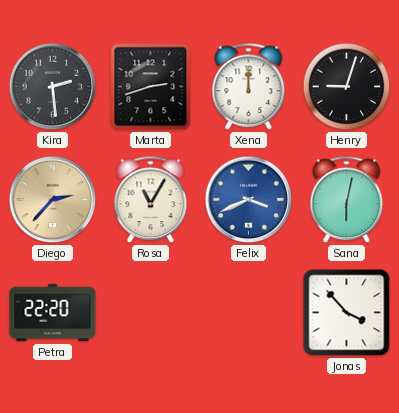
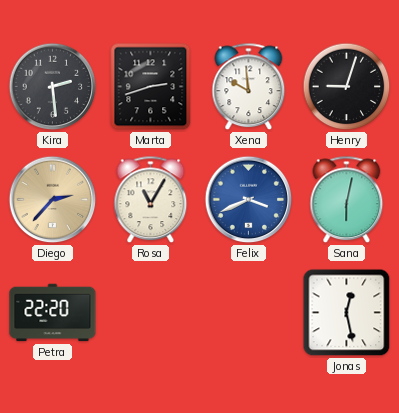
Xena: 12:00 -> 9:59 (249, 87)
Jonas: 3:53 -> 12:28 (347, 313)
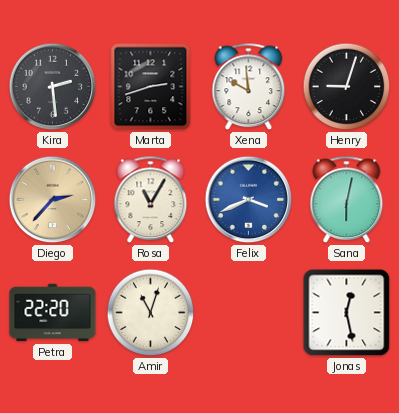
Amir: none -> 11:03 (151, 313)
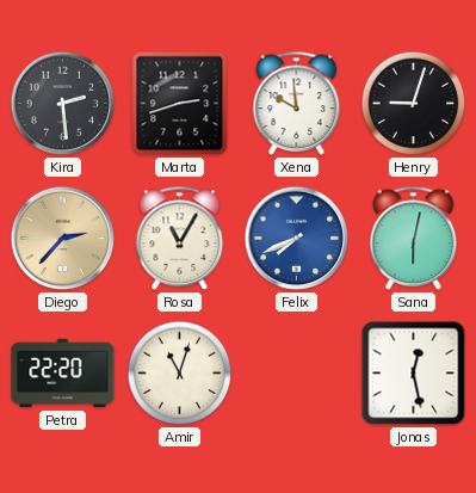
Felix: 3:41 -> 7:41 (297, 239)
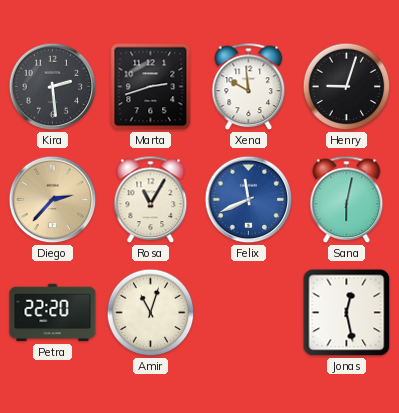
Felix: 7:41 -> 11:41 (249, 200)
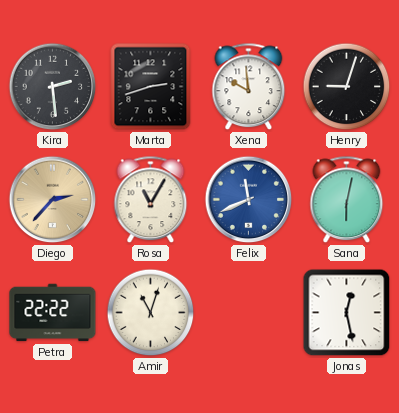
Petra: 22:20 -> 22:22 (53, 313)
